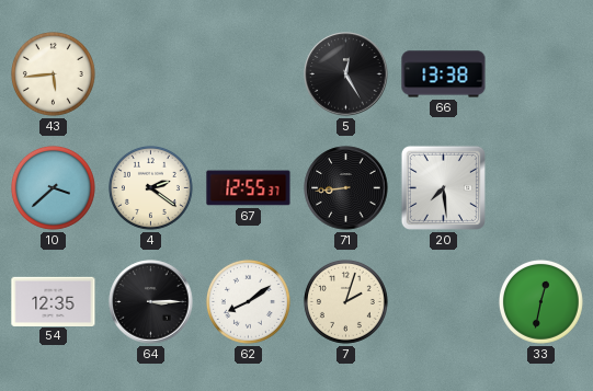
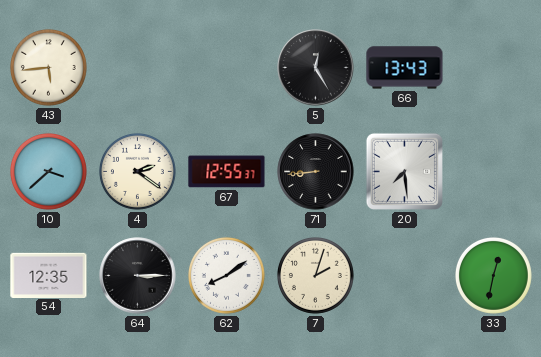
66: 13:38 -> 13:43 (405, 68)
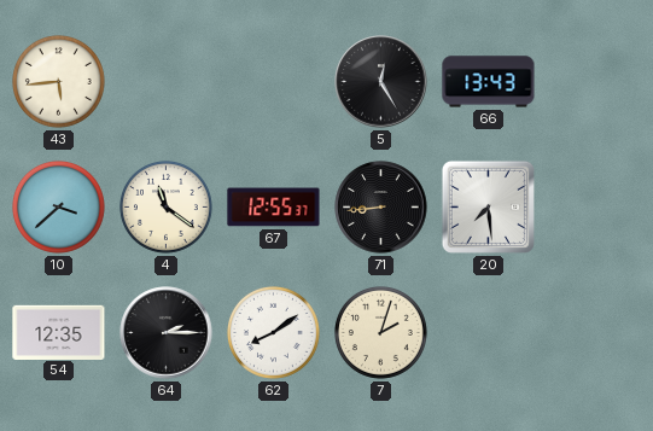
4: 2:21 -> 11:21 (165, 206)
64: 3:15 -> 2:15 (167, 333)
33: 12:32 -> none (493, 275)
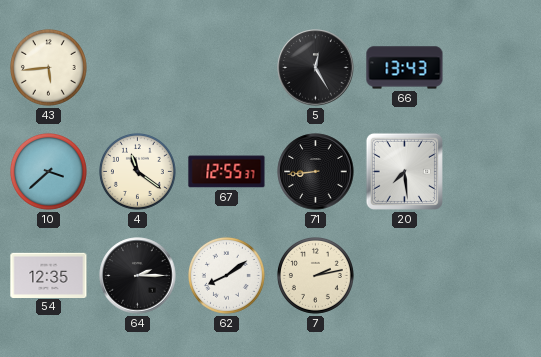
7: 2:03 -> 2:13 (315, 275)
